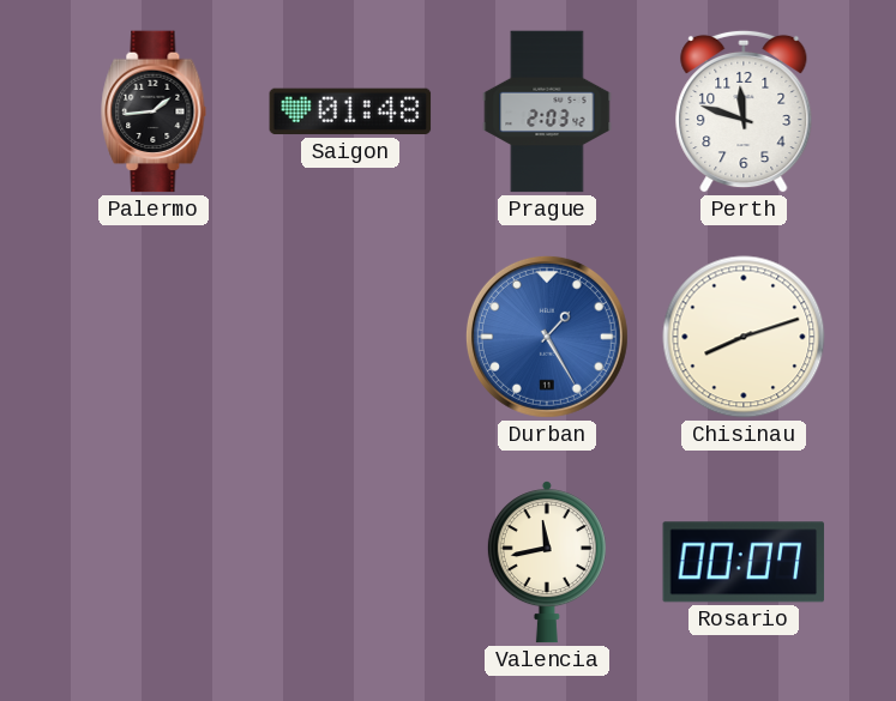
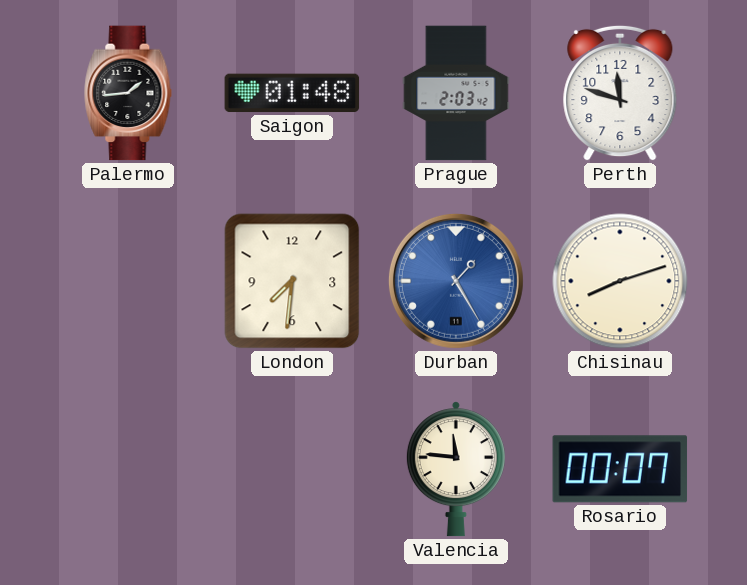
London: none -> 7:31 (292, 281)
Valencia: 11:43 -> 11:46 (456, 469)
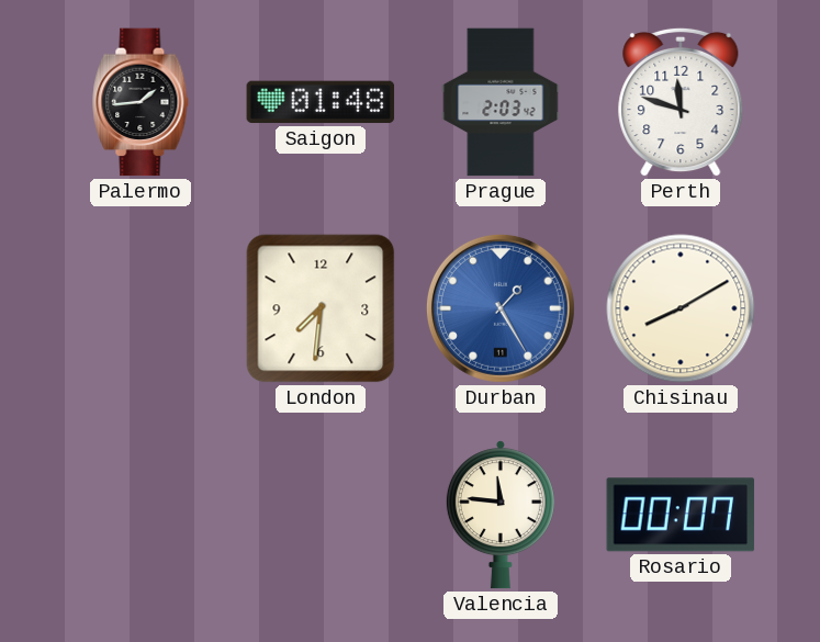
Chisinau: 8:12 -> 8:10 (681, 308)
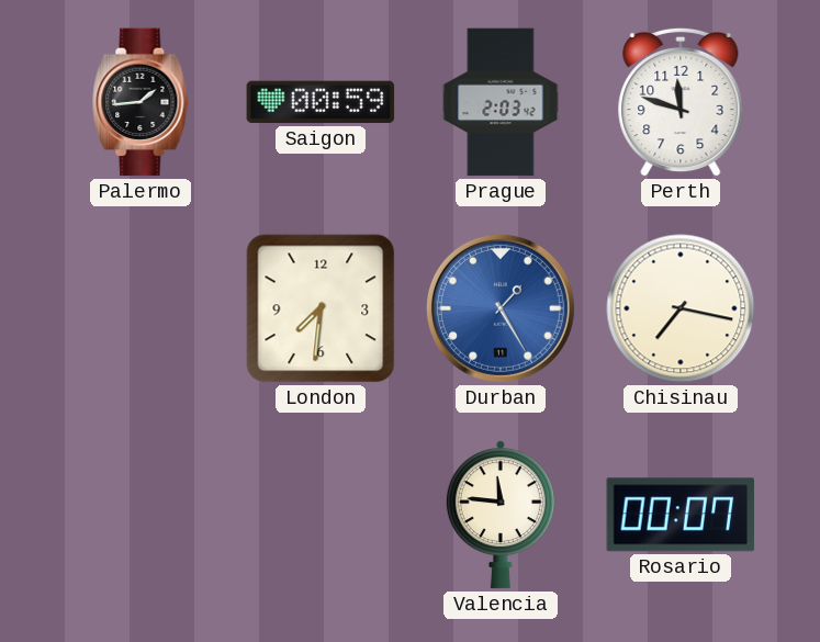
Saigon: 01:48 -> 00:59 (321, 102)
Chisinau: 8:10 -> 7:17 (681, 308)
